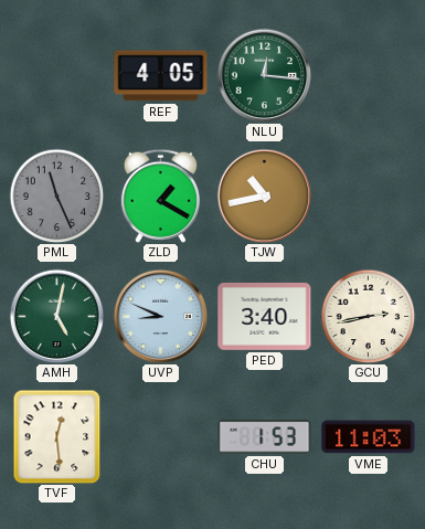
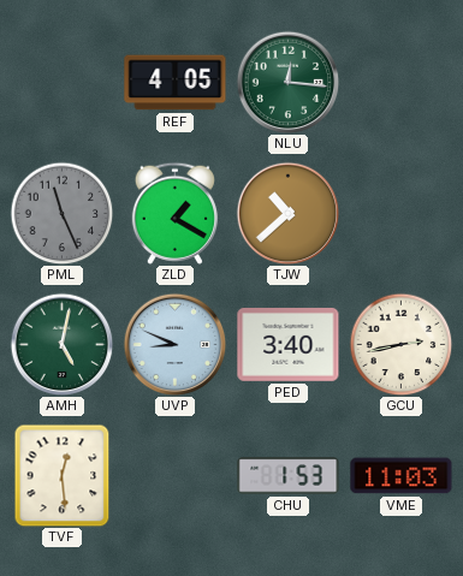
TJW: 10:43 -> 10:38 (287, 213)
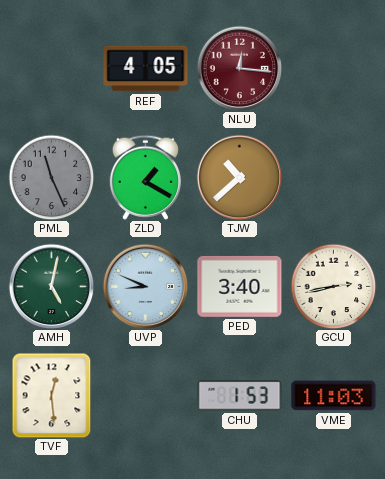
NLU dial: green -> burgundy (239, 68)
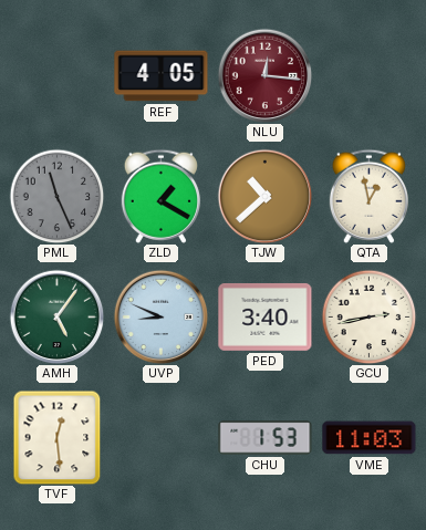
QTA: none -> 12:58 (368, 196)
AMH: 5:02 -> 5:06 (56, 316)
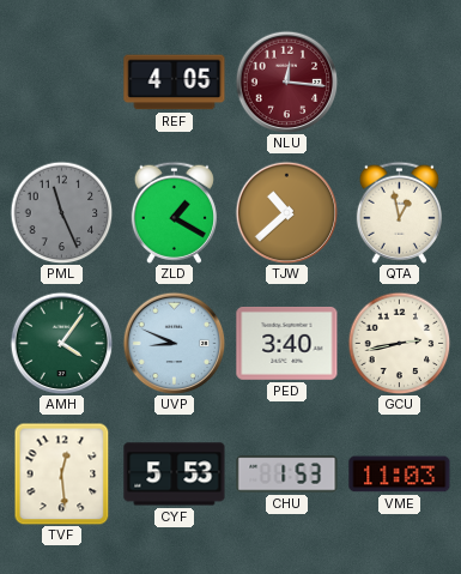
AMH: 5:06 -> 4:06 (61, 343)
CYF: none -> 5:53 (175, 475)
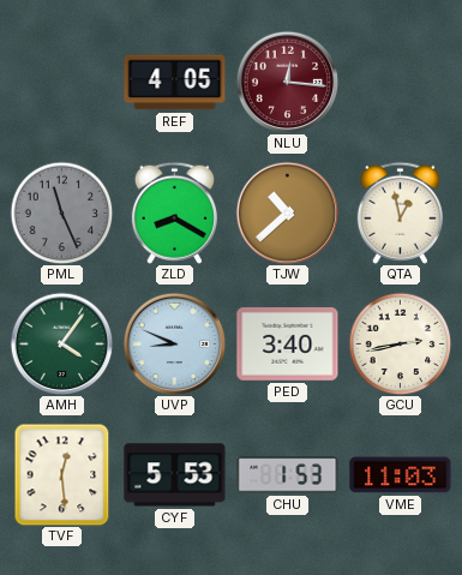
ZLD: 1:20 -> 8:20 (174, 212)
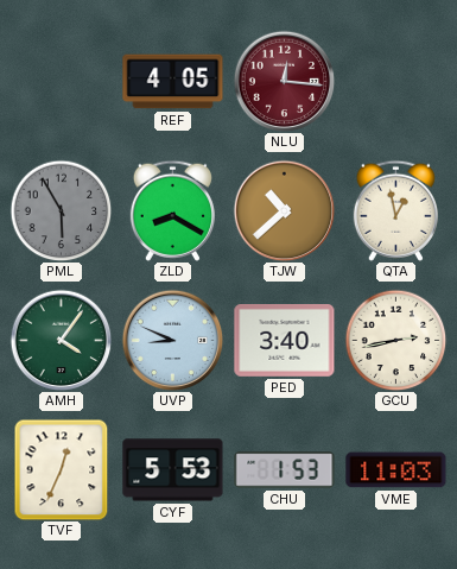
PML: 11:26 -> 5:55 (61, 210)
TVF: 12:29 -> 12:34 (62, 469)
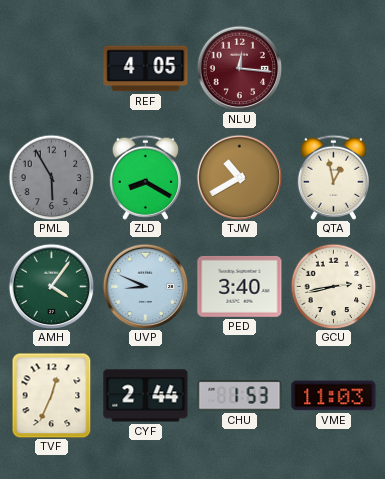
TJW: 10:38 -> 10:40 (239, 177)
CYF: 5:53 -> 2:44 (146, 396)
